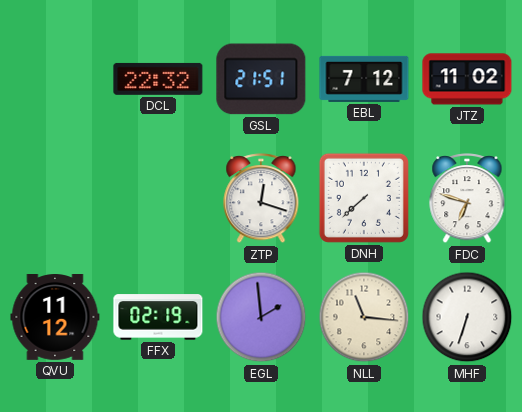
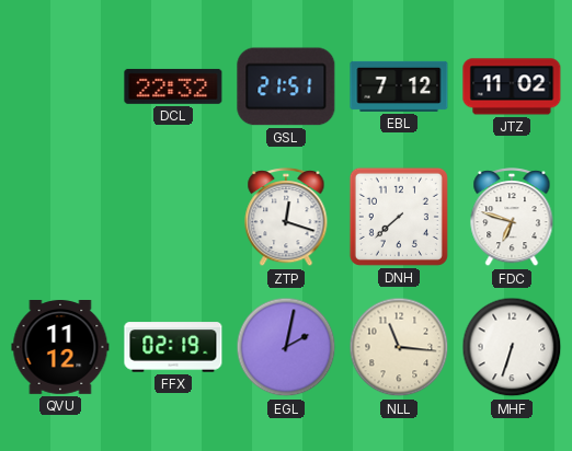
EGL: 1:59 -> 2:02 (286, 347)
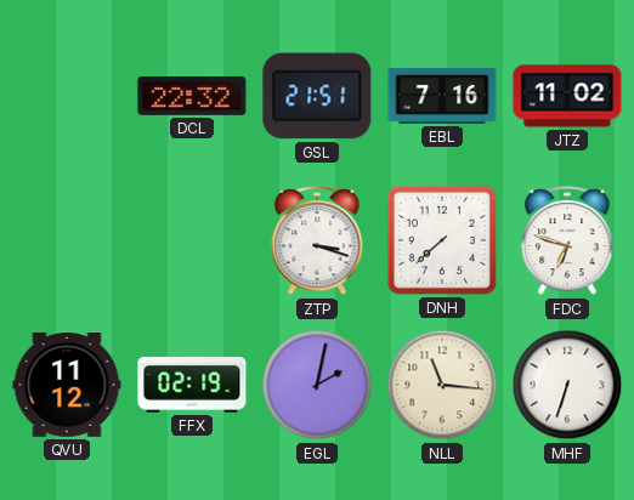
EBL: 7:12 -> 7:16 (442, 96)
ZTP: 12:18 -> 3:18 (317, 242)
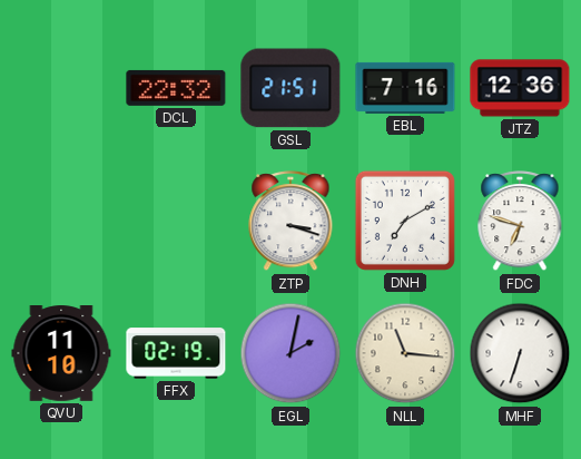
JTZ: 11:02 -> 12:36 (520, 88)
DNH: 7:38 -> 7:10 (405, 221)
QVU: 11:12 -> 11:10 (61, 354)
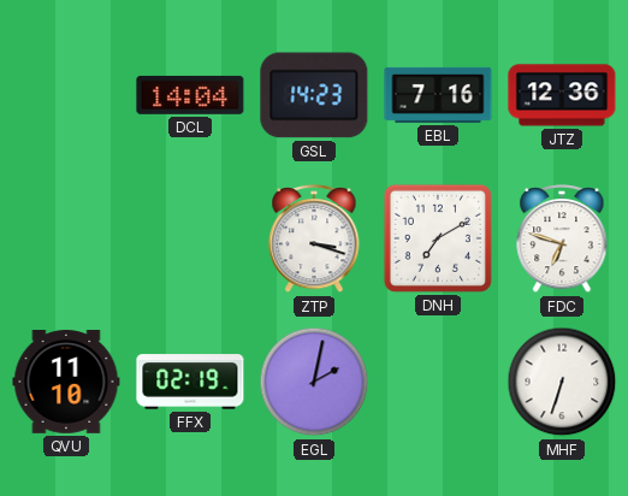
DCL: 22:32 -> 14:04 (190, 95)
GSL: 21:51 -> 14:23 (314, 95)
NLL: 11:16 -> none (405, 353)
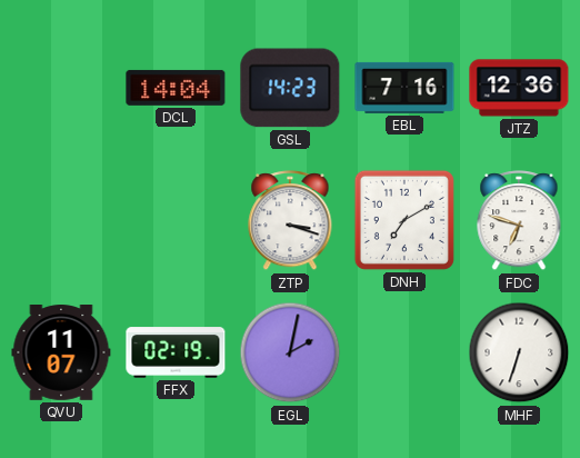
QVU: 11:10 -> 11:07 (61, 354)
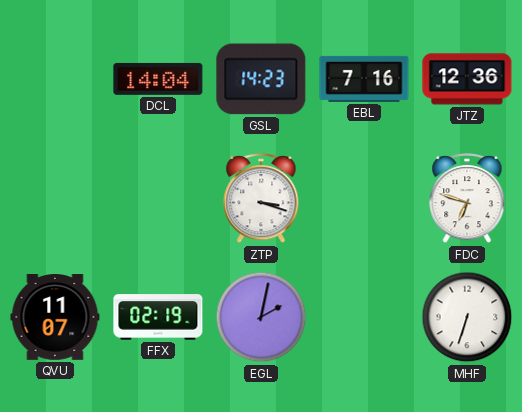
DNH: 7:10 -> none (404, 220)
